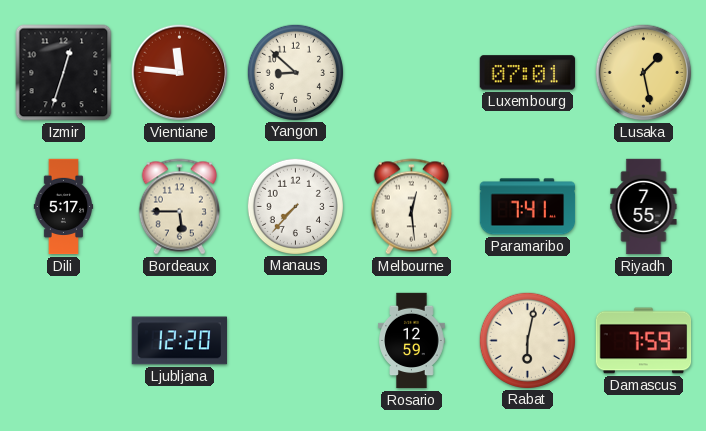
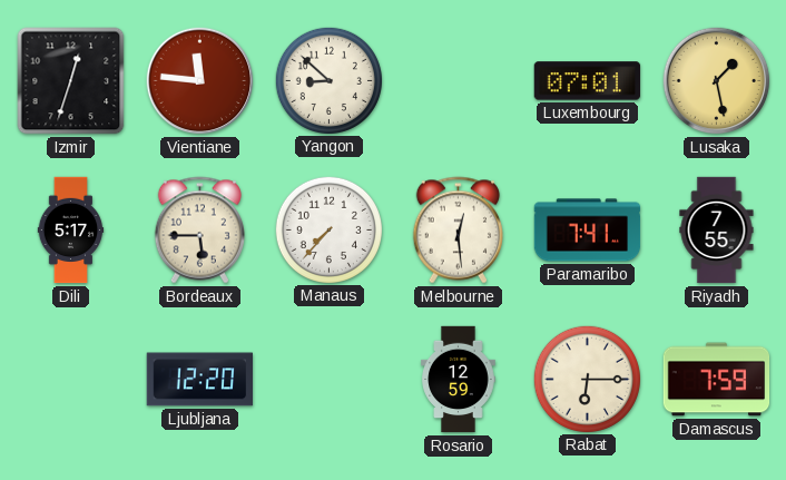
Rabat: 6:02 -> 6:15 (587, 379)
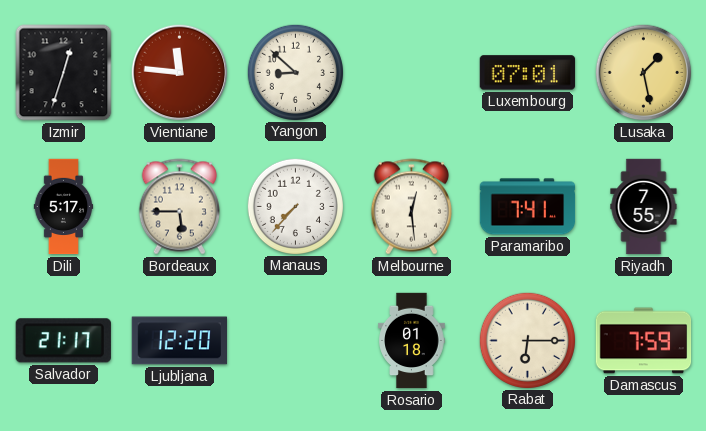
Salvador: none -> 21:17 (63, 341)
Rosario: 12:59 -> 01:18 (412, 341)
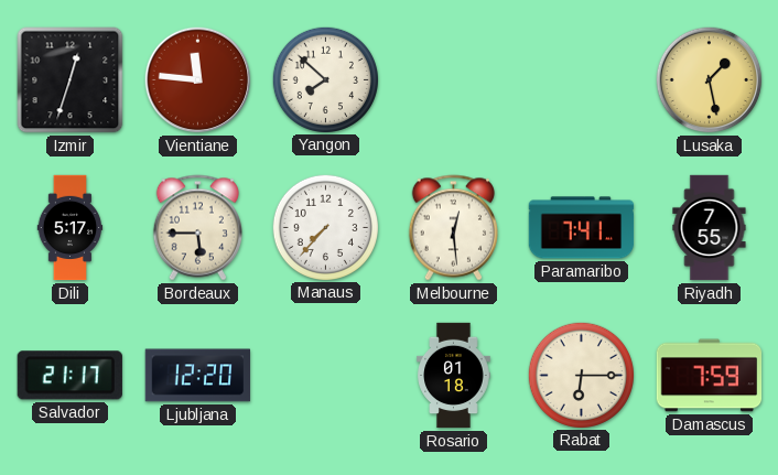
Yangon: 8:52 -> 7:52 (325, 79)
Luxembourg: 07:01 -> none (528, 73)
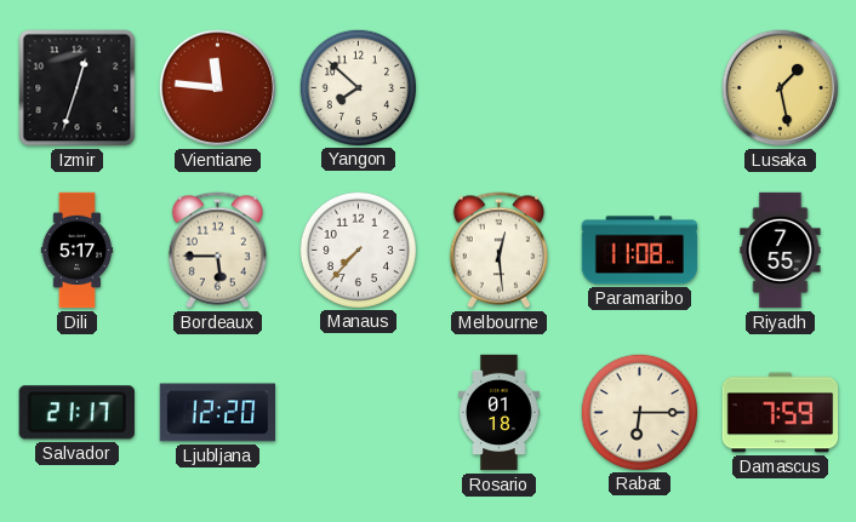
Paramaribo: 7:41 -> 11:08 (640, 251)
